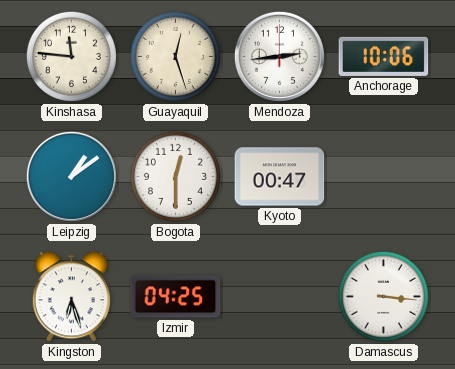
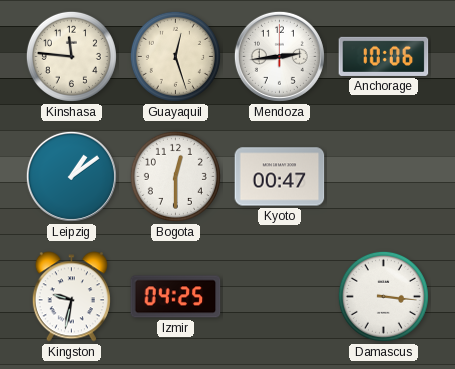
Kingston: 6:27 -> 9:32 (71, 297)
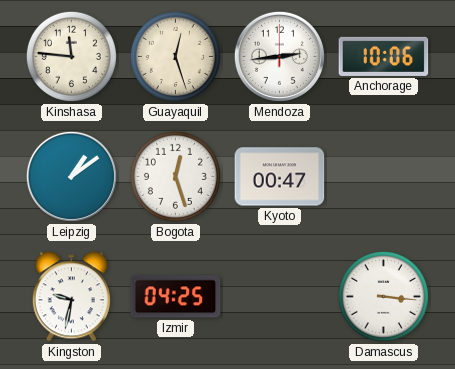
Bogota: 12:30 -> 12:27 (175, 176)
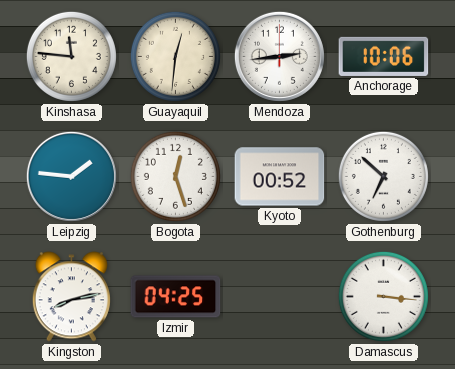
Guayaquil: 12:27 -> 12:31 (175, 56)
Leipzig: 1:09 -> 1:46 (71, 176)
Kyoto: 00:47 -> 00:52 (280, 177)
Gothenburg: none -> 6:52 (383, 176)
Kingston: 9:32 -> 8:13 (71, 297)
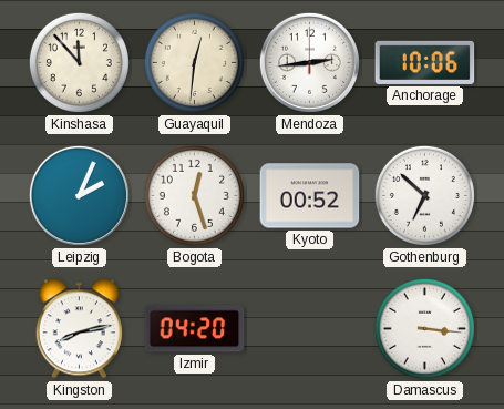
Kinshasa: 11:46 -> 11:53 (79, 62)
Leipzig: 1:46 -> 2:04 (79, 195)
Izmir: 04:25 -> 04:20 (195, 329)
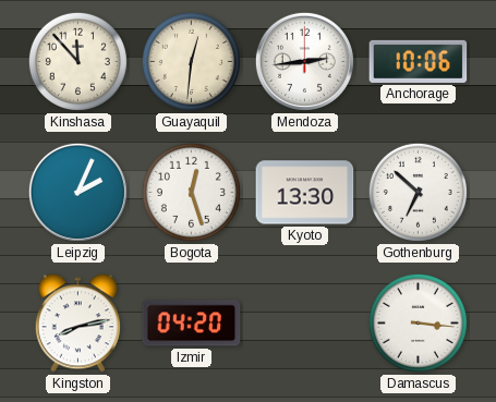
Kyoto: 00:52 -> 13:30 (305, 193)
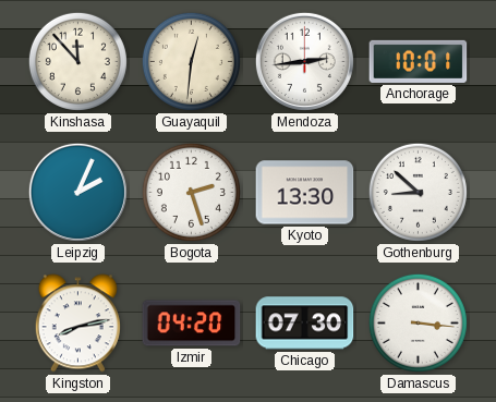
Anchorage: 10:06 -> 10:01 (419, 61)
Bogota: 12:27 -> 2:27 (191, 192)
Gothenburg: 6:52 -> 8:52 (418, 192)
Chicago: none -> 07:30 (305, 324)
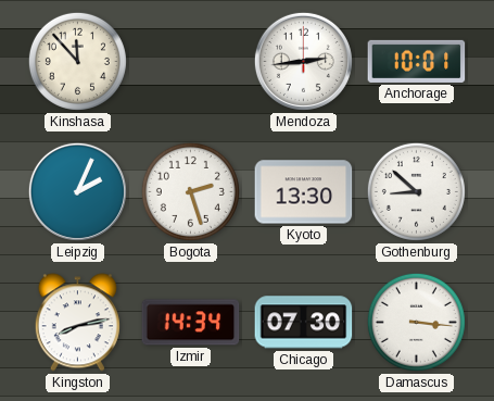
Guayaquil: 12:31 -> none (191, 61)
Izmir: 04:20 -> 14:34 (191, 323)
